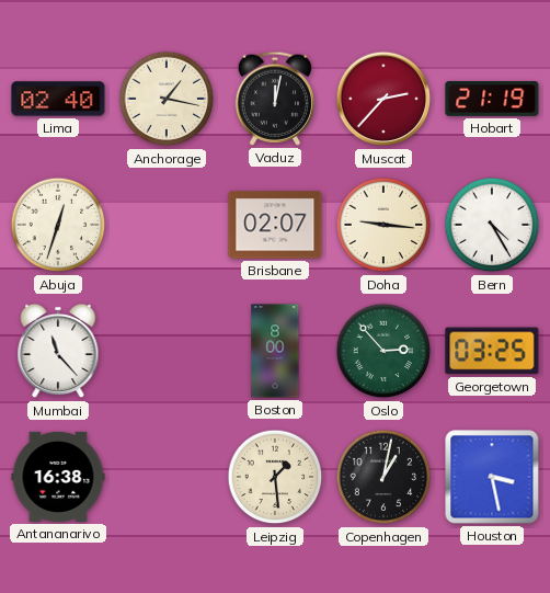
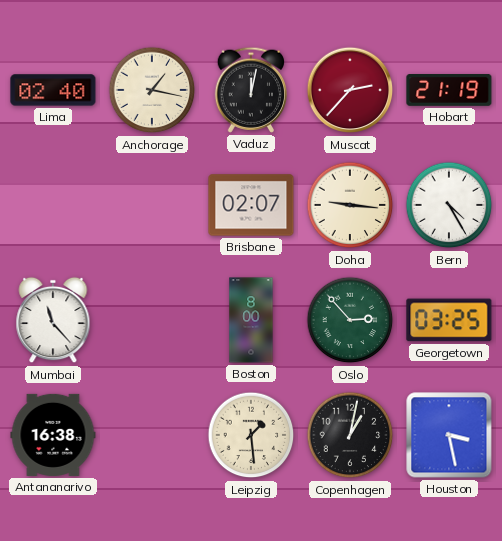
Abuja: 12:33 -> none (58, 225)
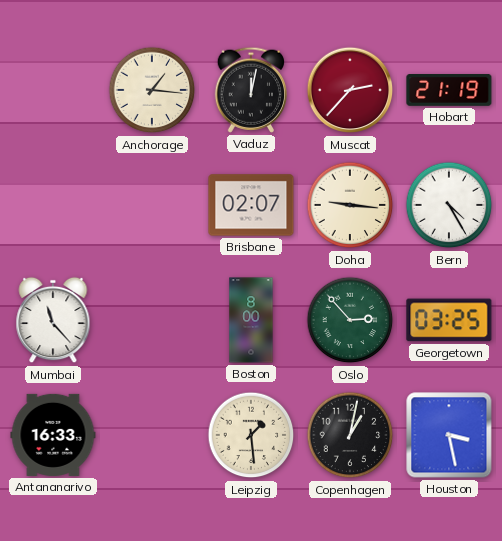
Lima: 02:40 -> none (53, 90)
Anchorage: 1:17 -> 1:16 (152, 90)
Antananarivo: 16:38 -> 16:33 (53, 435)
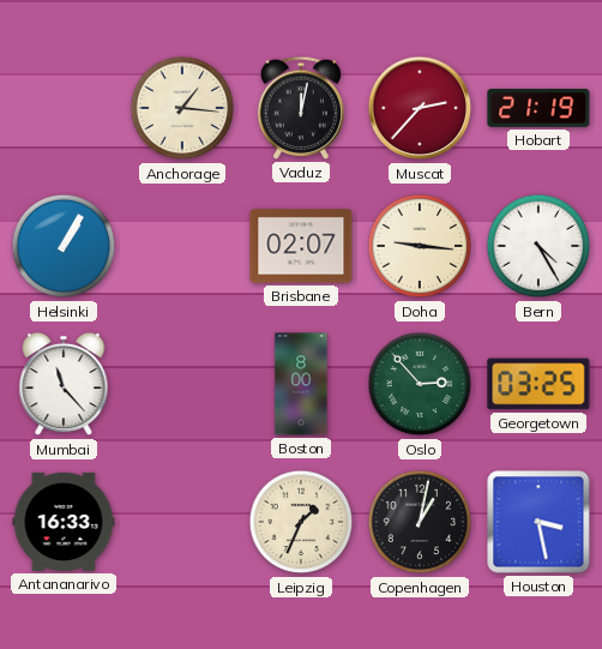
Helsinki: none -> 1:05 (64, 246)
Leipzig: 1:29 -> 1:34 (301, 522)
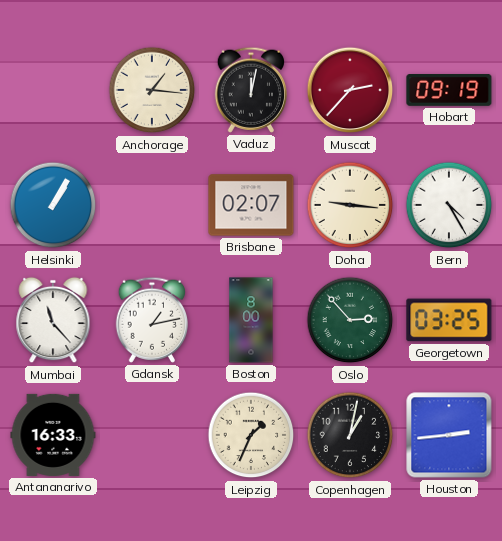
Hobart: 21:19 -> 09:19 (449, 91)
Gdansk: none -> 1:13 (151, 320)
Houston: 3:28 -> 2:44 (449, 435)
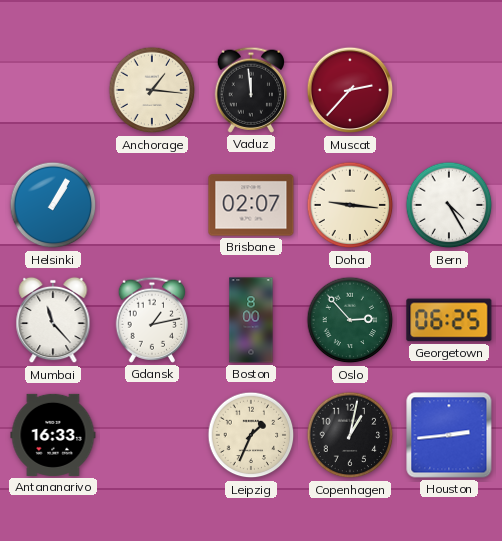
Vaduz: 12:02 -> 11:59 (250, 90)
Hobart: 09:19 -> none (449, 91)
Georgetown: 03:25 -> 06:25 (449, 320)
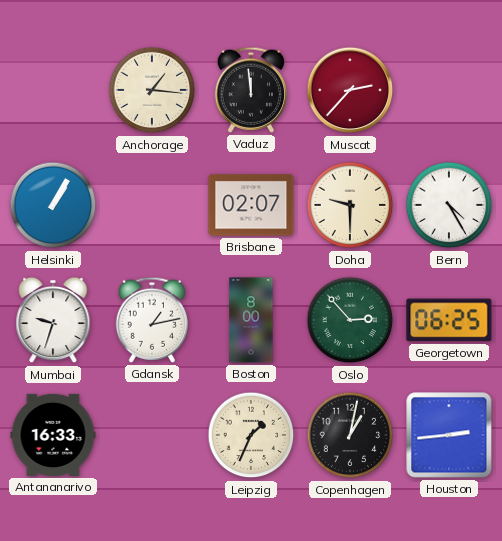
Doha: 9:16 -> 9:30 (350, 205)
Mumbai: 11:23 -> 9:33 (53, 320)
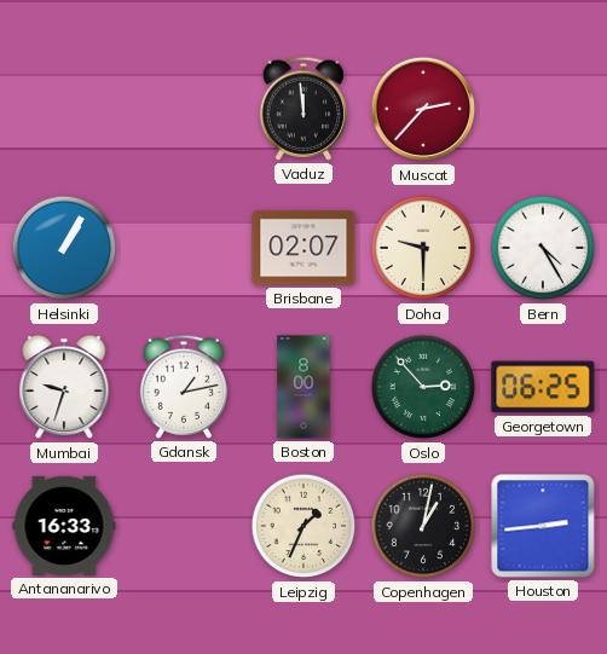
Anchorage: 1:16 -> none (152, 90)
